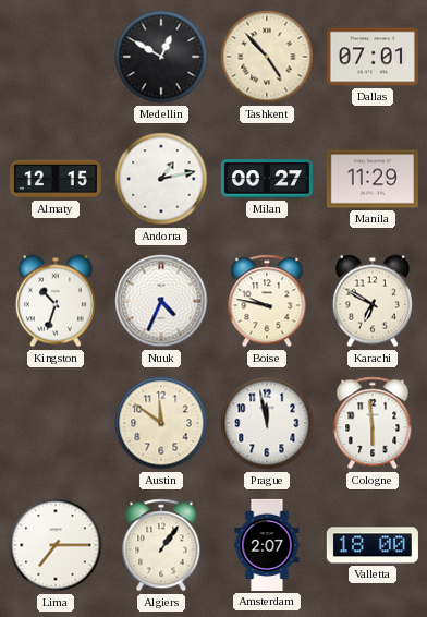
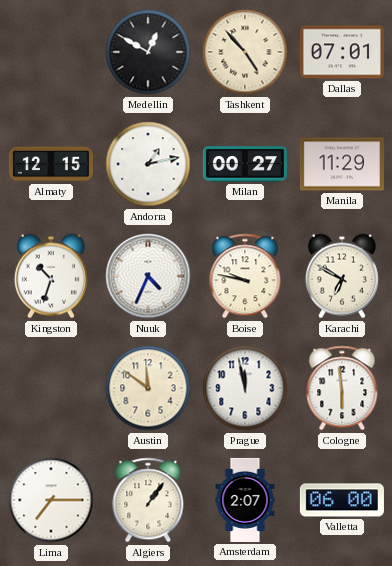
Valletta: 18:00 -> 06:00 (342, 500)
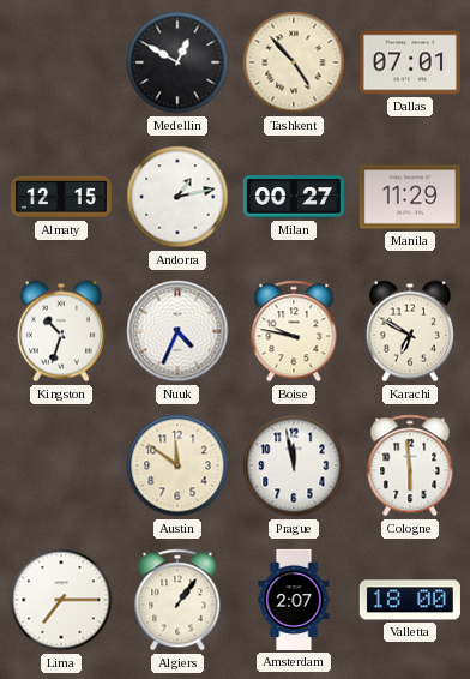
Valletta: 06:00 -> 18:00 (410, 600)
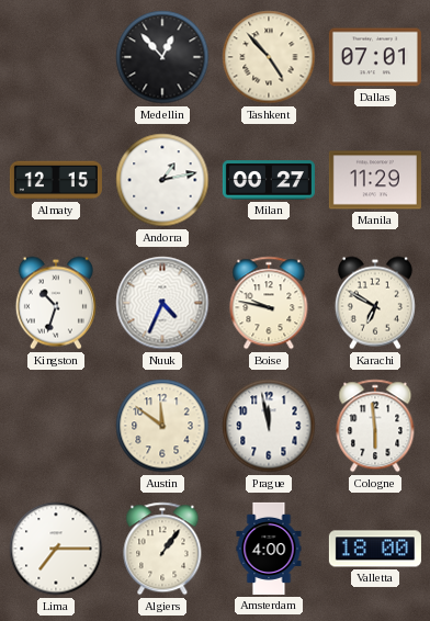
Medellin: 12:50 -> 12:53 (162, 57)
Amsterdam: 2:07 -> 4:00 (269, 549)
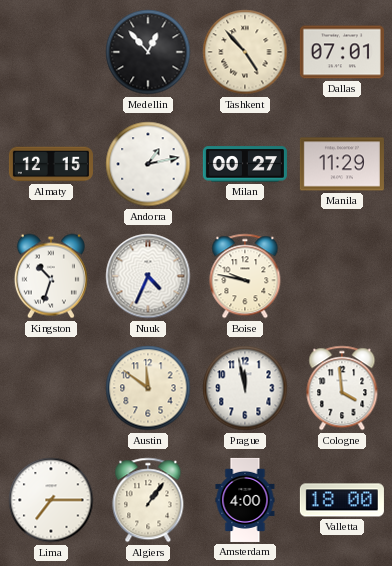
Karachi: 6:50 -> none (375, 303)
Cologne: 5:59 -> 3:59 (342, 388)
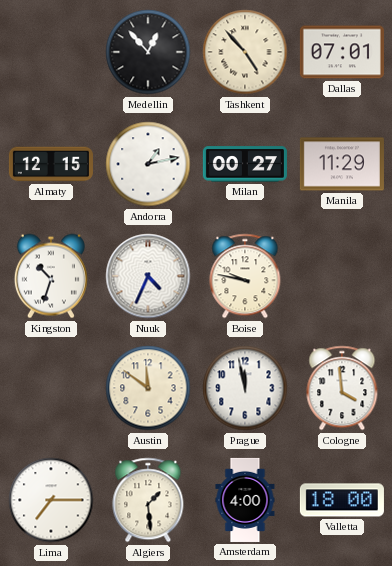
Algiers: 1:06 -> 1:29 (148, 500)
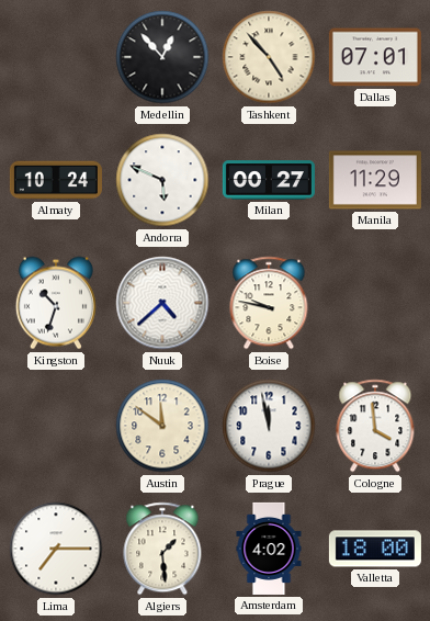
Almaty: 12:15 -> 10:24 (56, 180)
Andorra: 1:13 -> 5:49 (162, 180)
Nuuk: 4:34 -> 4:38 (162, 303)
Amsterdam: 4:00 -> 4:02 (269, 549)
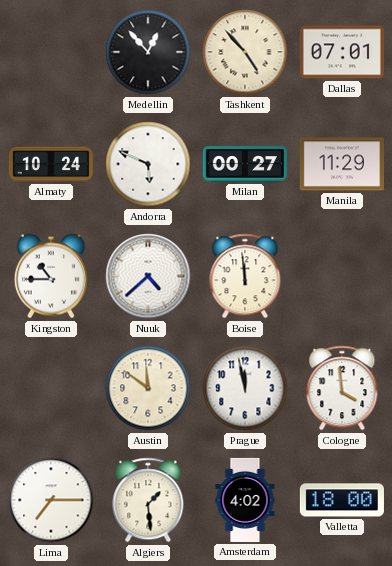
Kingston: 10:33 -> 10:45 (51, 276)
Boise: 9:47 -> 11:59 (245, 276)
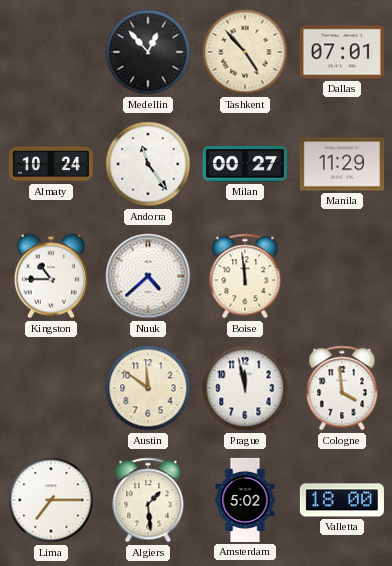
Andorra: 5:49 -> 11:24 (148, 164)
Amsterdam: 4:02 -> 5:02 (245, 500)
